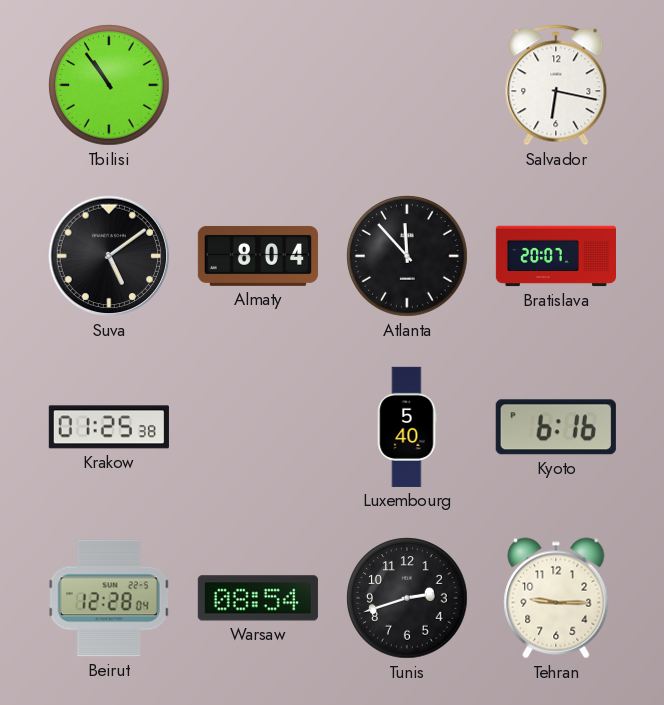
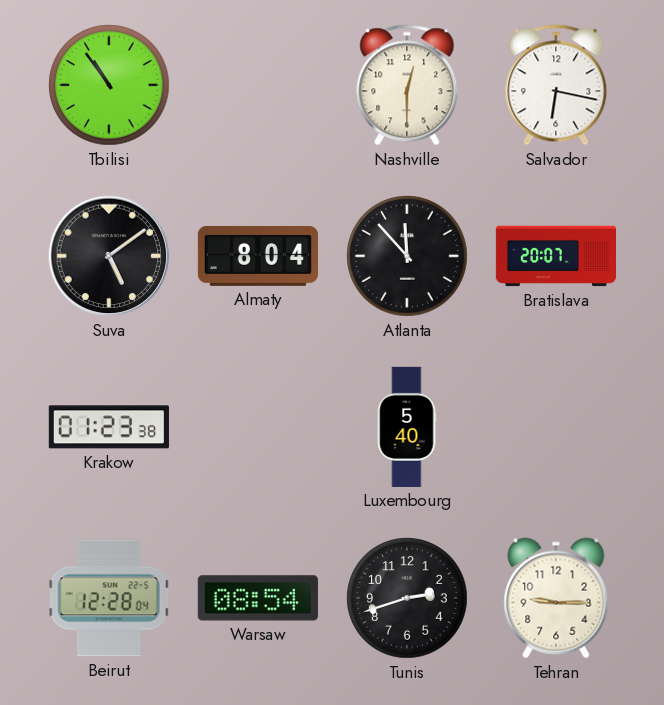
Nashville: none -> 12:30 (407, 85)
Krakow: 01:25 -> 01:23 (109, 427)
Kyoto: 6:16 -> none (556, 427)
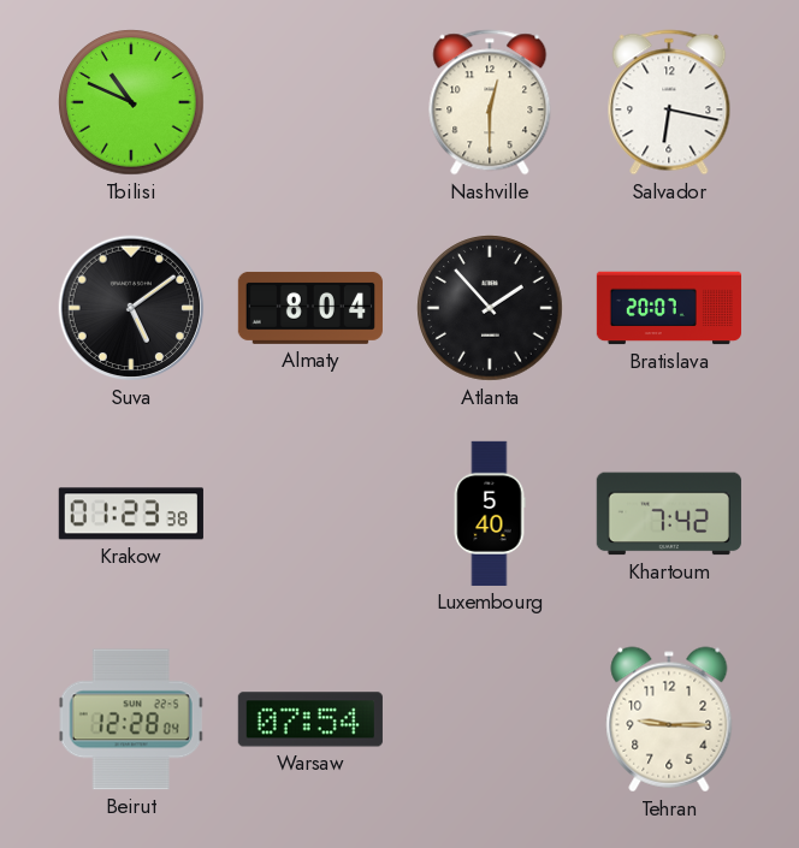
Tbilisi: 10:54 -> 10:49 (131, 102)
Atlanta: 11:53 -> 1:53 (490, 308)
Khartoum: none -> 7:42 (669, 514)
Warsaw: 08:54 -> 07:54 (310, 719)
Tunis: 2:42 -> none (407, 598)
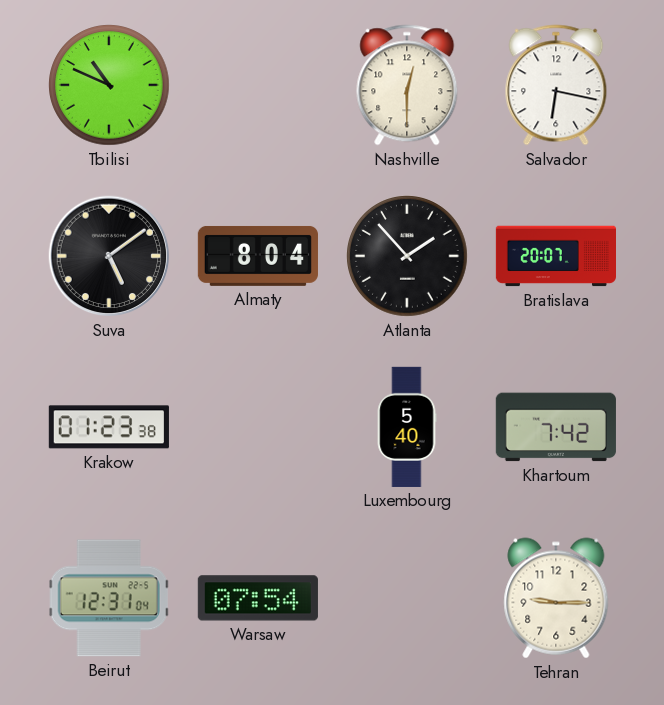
Beirut: 12:28 -> 12:31 (109, 598)
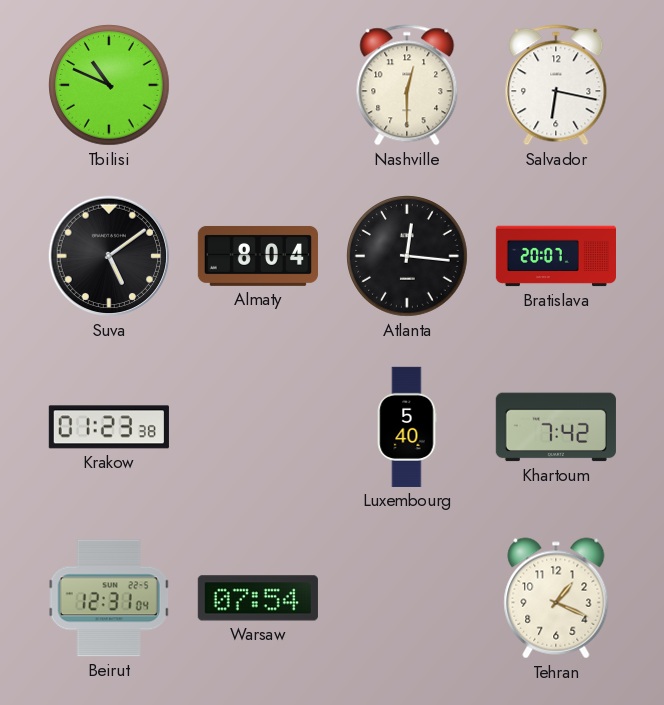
Atlanta: 1:53 -> 12:16 (407, 256)
Tehran: 9:15 -> 1:19 (556, 598)
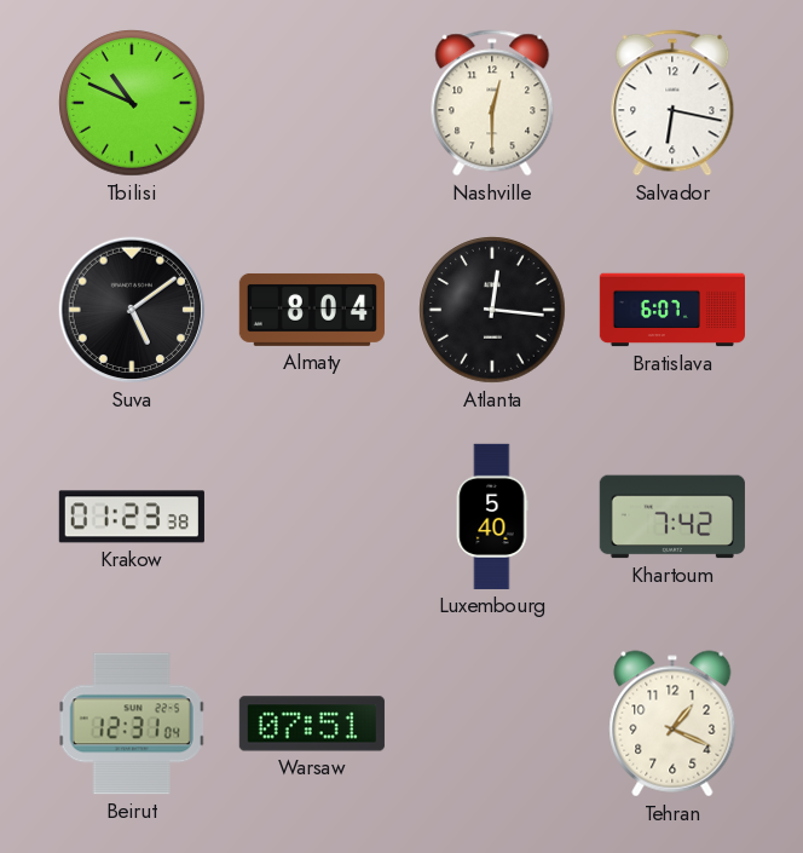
Bratislava: 20:07 -> 6:07 (671, 310)
Warsaw: 07:54 -> 07:51 (312, 724)
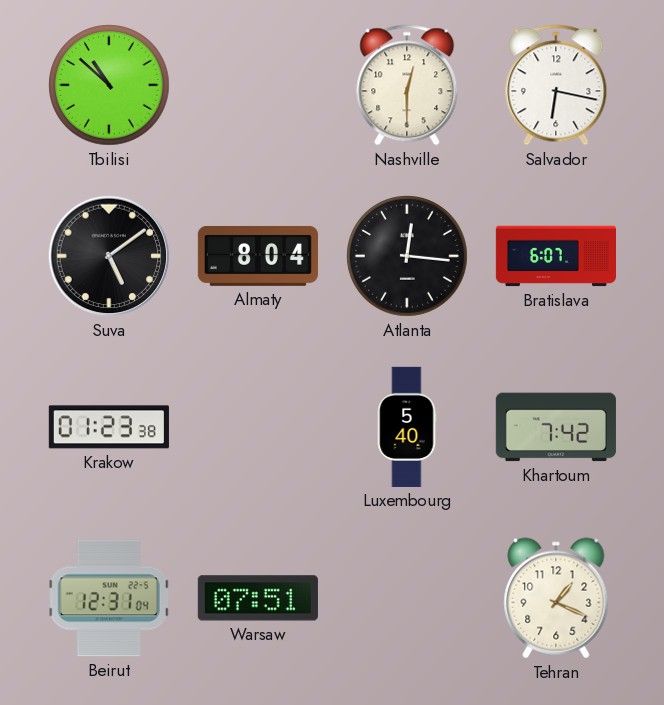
Tbilisi: 10:49 -> 10:52 (109, 85)
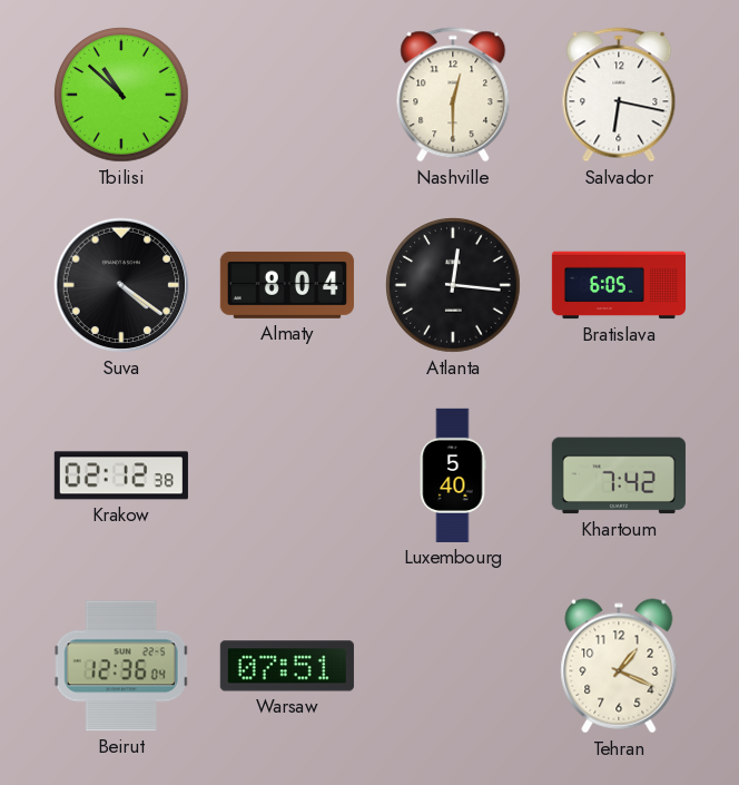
Suva: 5:09 -> 4:21 (121, 285)
Bratislava: 6:07 -> 6:05 (618, 285)
Krakow: 01:23 -> 02:12 (121, 475)
Beirut: 12:31 -> 12:36 (121, 666)
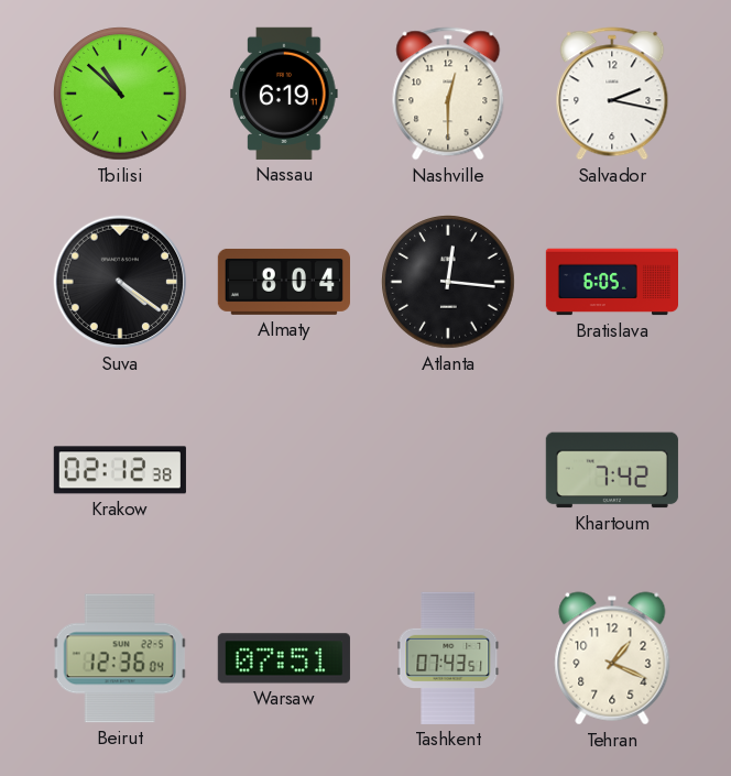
Nassau: none -> 6:19 (284, 94)
Salvador: 6:17 -> 2:17 (612, 94)
Luxembourg: 5:40 -> none (453, 475)
Tashkent: none -> 07:43 (448, 658)
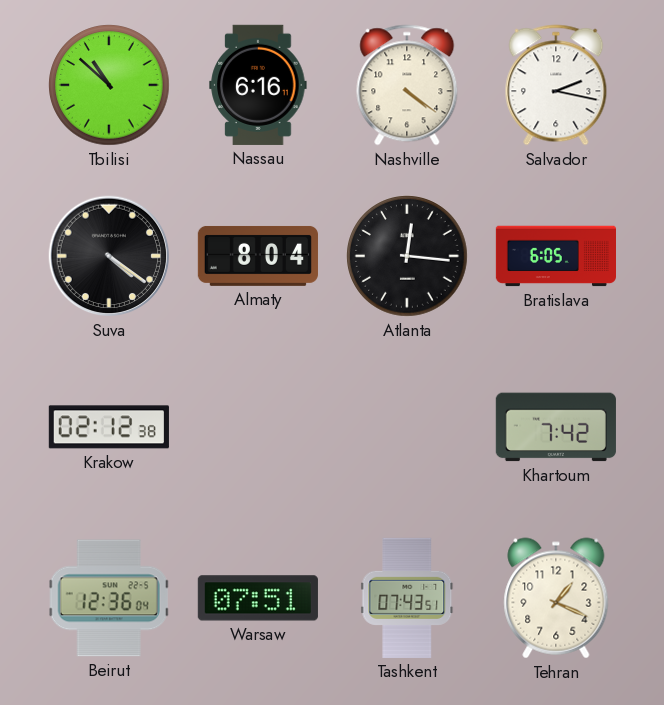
Nassau: 6:19 -> 6:16 (258, 85)
Nashville: 12:30 -> 4:21 (407, 85)
